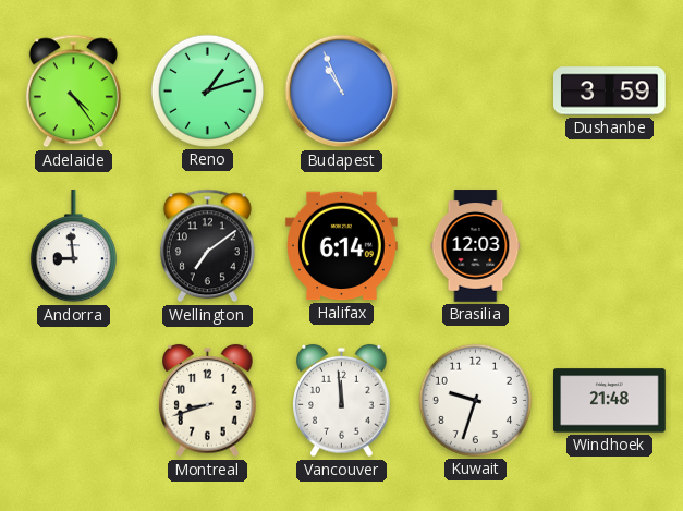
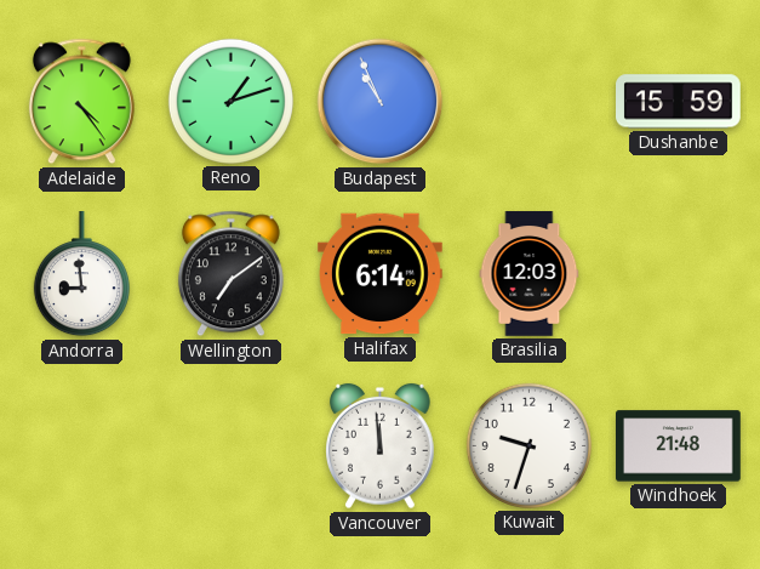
Dushanbe: 3:59 -> 15:59 (679, 102)
Montreal: 8:42 -> none (208, 401)
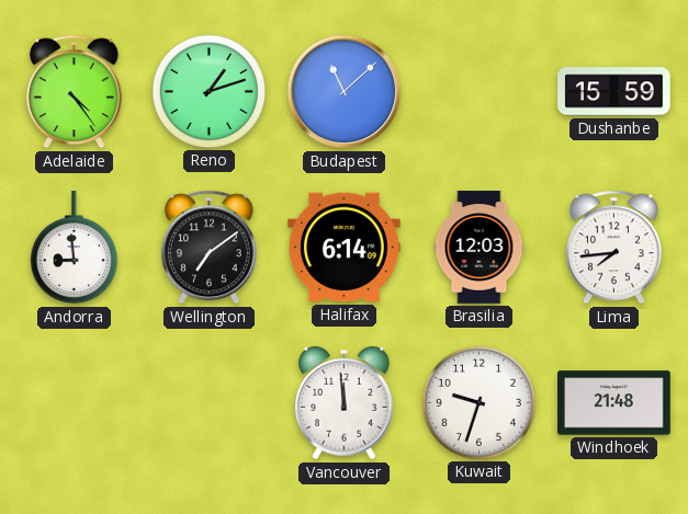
Budapest: 10:56 -> 11:08 (345, 92)
Lima: none -> 7:44 (613, 248)
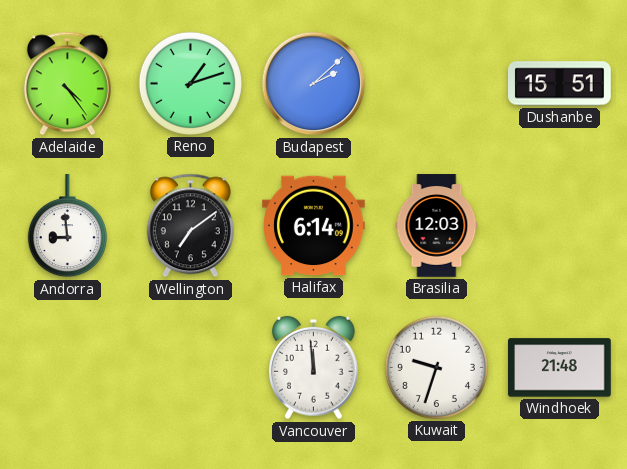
Budapest: 11:08 -> 2:08 (314, 84)
Dushanbe: 15:59 -> 15:51 (560, 84)
Lima: 7:44 -> none (613, 248)
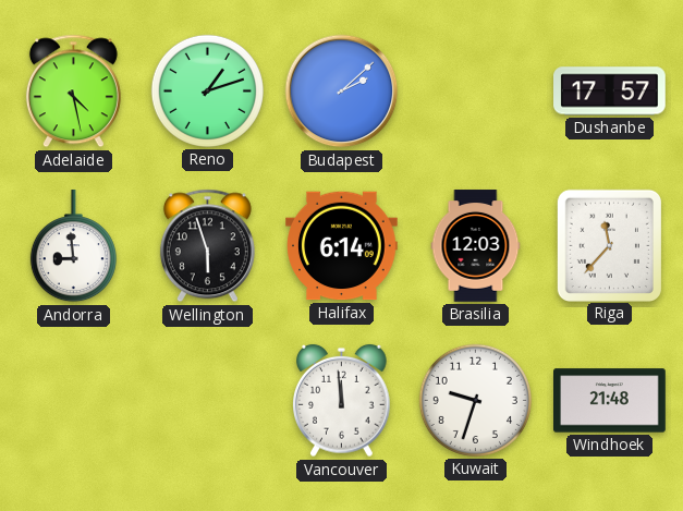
Adelaide: 4:24 -> 4:28 (73, 92)
Dushanbe: 15:51 -> 17:57 (610, 92)
Wellington: 7:09 -> 5:57 (207, 246)
Riga: none -> 11:37 (609, 245)
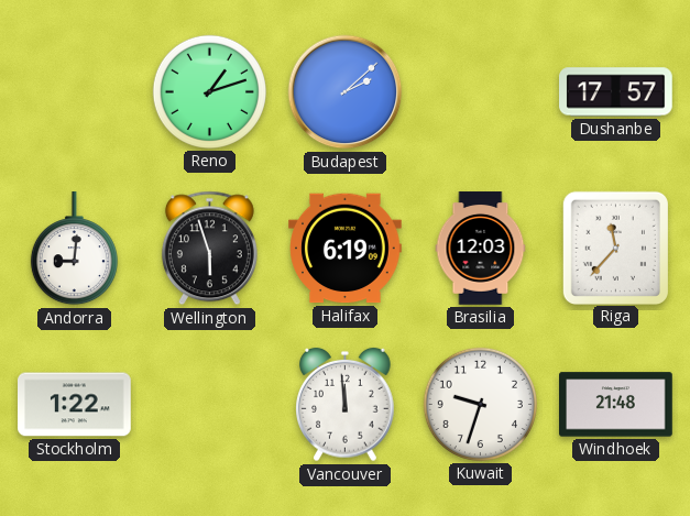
Adelaide: 4:28 -> none (73, 92)
Andorra: 8:59 -> 9:01 (74, 250)
Halifax: 6:14 -> 6:19 (346, 249)
Stockholm: none -> 1:22 (75, 405)
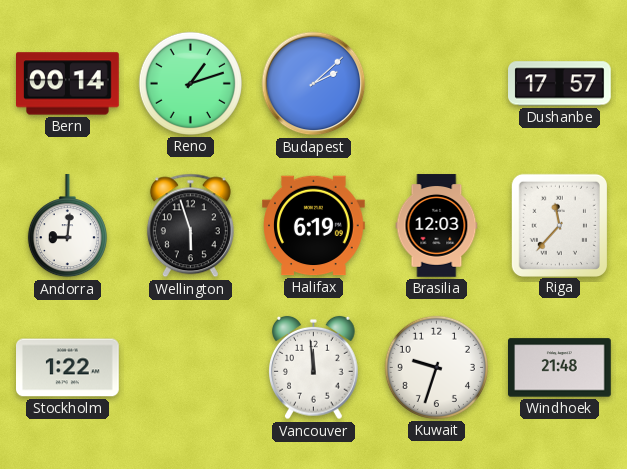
Bern: none -> 00:14 (68, 84)
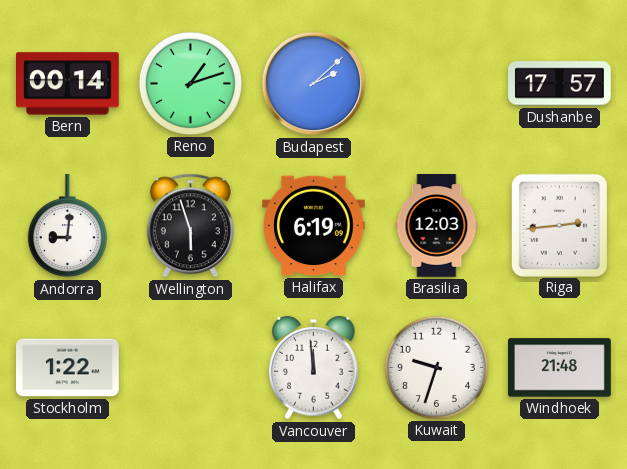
Riga: 11:37 -> 2:44 (559, 225)
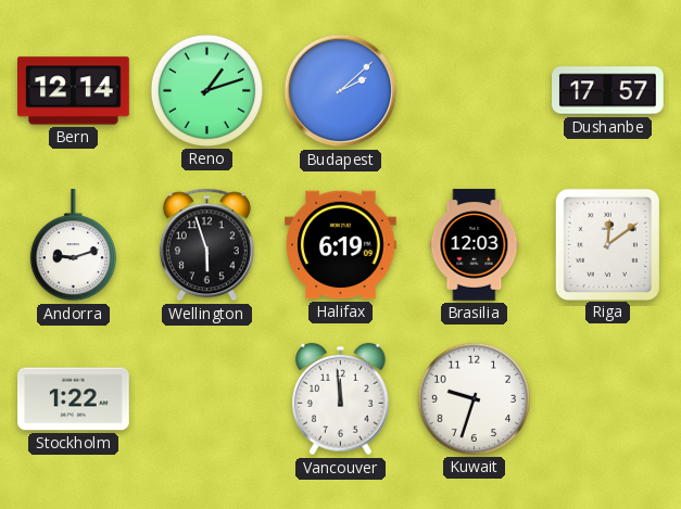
Bern: 00:14 -> 12:14 (74, 91)
Andorra: 9:01 -> 9:12 (73, 246)
Riga: 2:44 -> 12:09 (607, 244)
Windhoek: 21:48 -> none (560, 368)
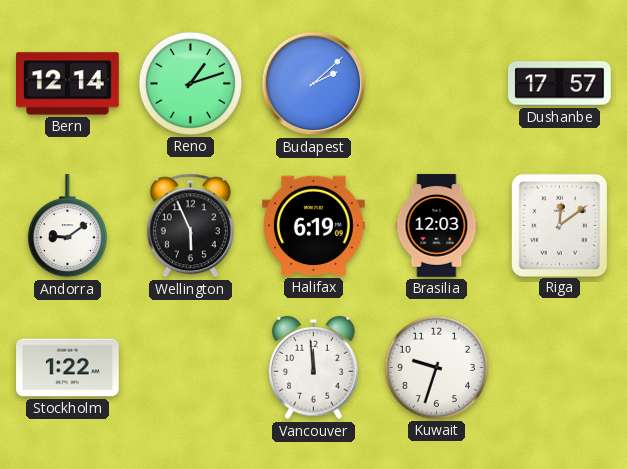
Andorra: 9:12 -> 9:09 (67, 227)
Wellington: 5:57 -> 5:56 (190, 226)
